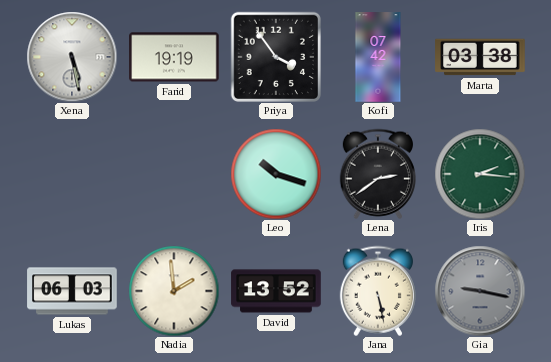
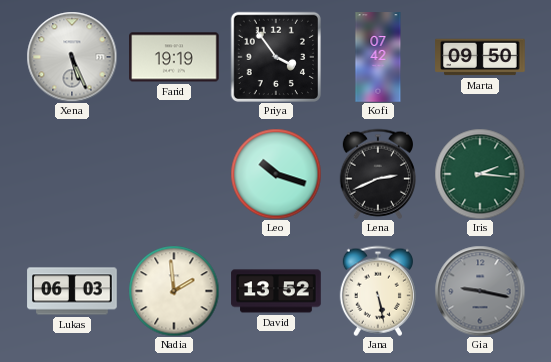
Xena: 5:28 -> 5:26 (72, 57)
Marta: 03:38 -> 09:50 (480, 57)
Lena: 2:39 -> 2:41 (378, 174)
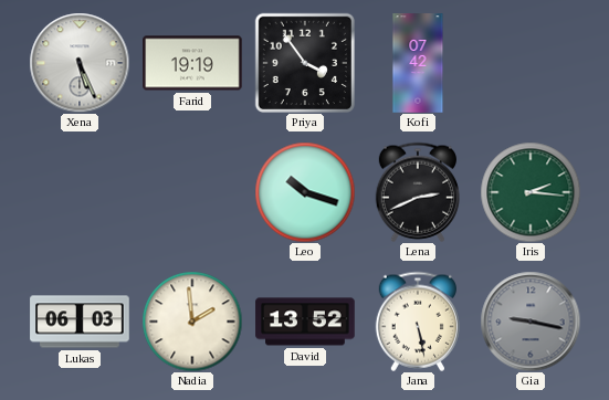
Marta: 09:50 -> none (480, 57)
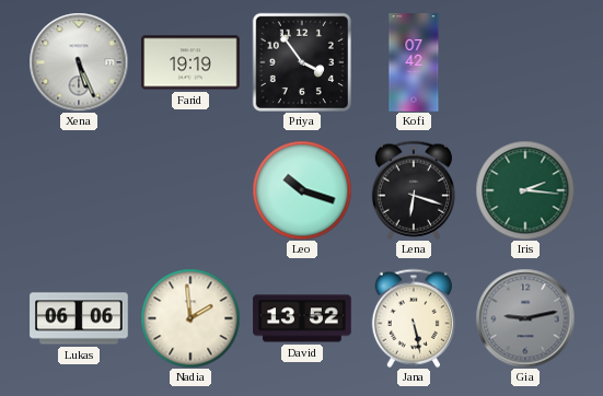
Lena: 2:41 -> 6:18 (414, 190)
Lukas: 06:03 -> 06:06 (79, 318)
Gia: 9:17 -> 9:13 (525, 318)
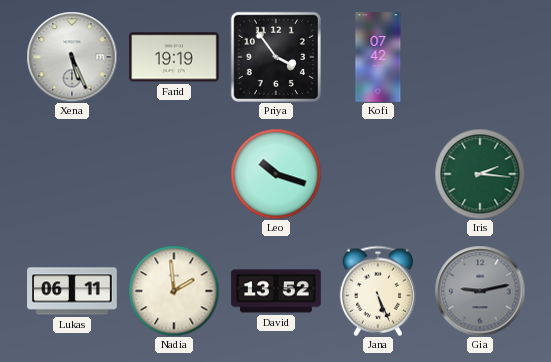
Lena: 6:18 -> none (414, 190)
Lukas: 06:06 -> 06:11 (72, 291)
Jana: 5:28 -> 5:26 (378, 291)
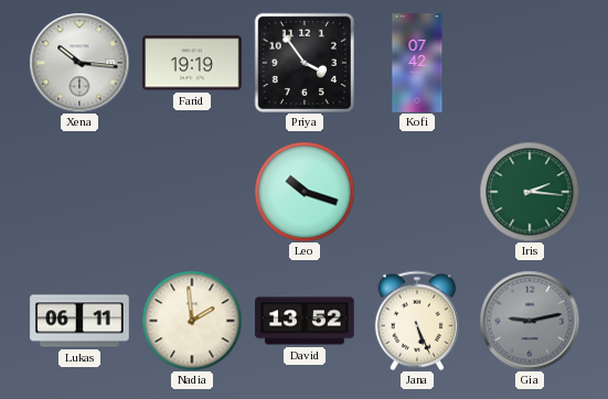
Xena: 5:26 -> 10:16 (79, 63)
